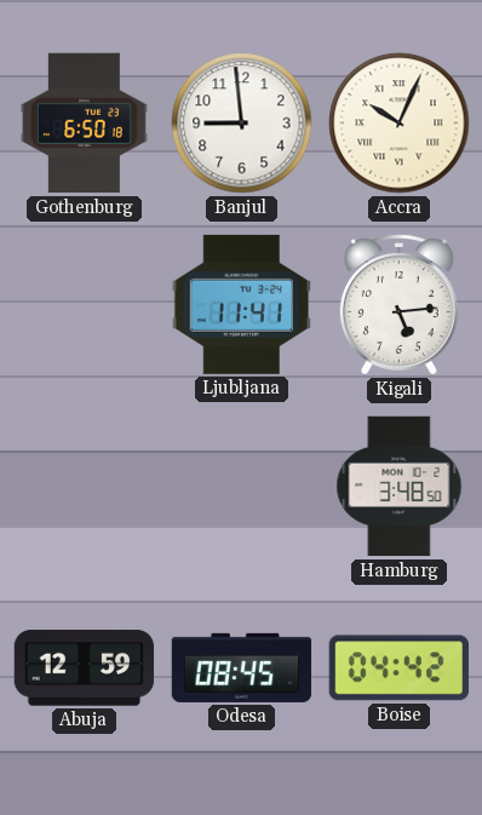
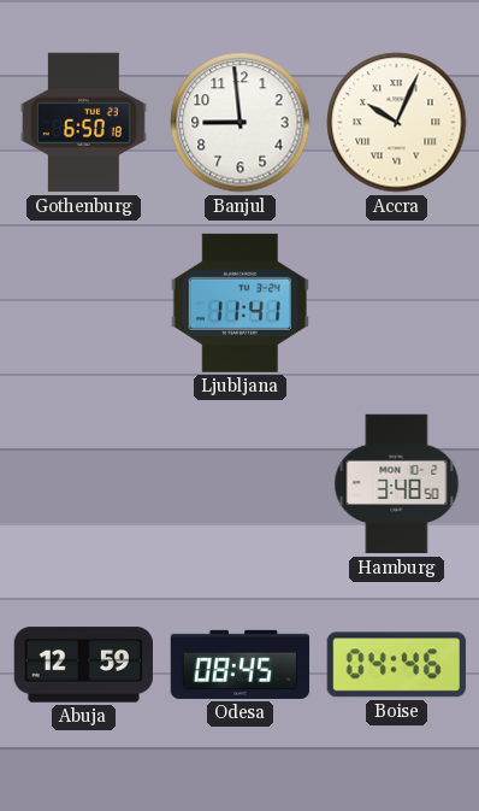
Kigali: 5:14 -> none (398, 305)
Boise: 04:42 -> 04:46 (396, 665)
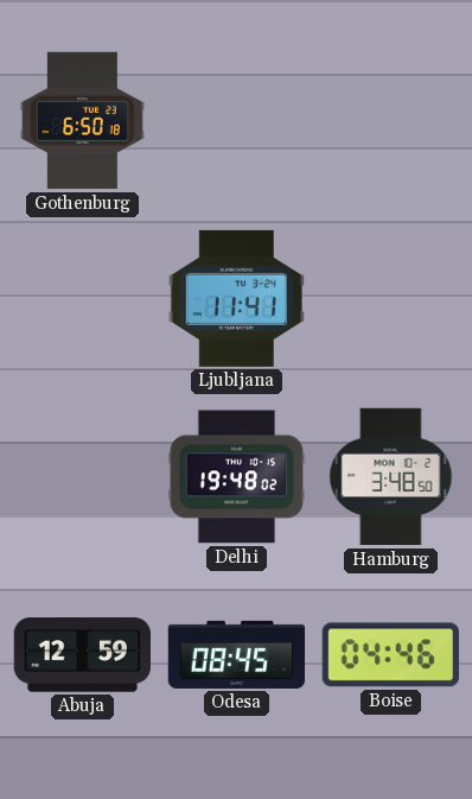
Banjul: 8:59 -> none (241, 123)
Accra: 10:04 -> none (397, 123)
Delhi: none -> 19:48 (237, 477)
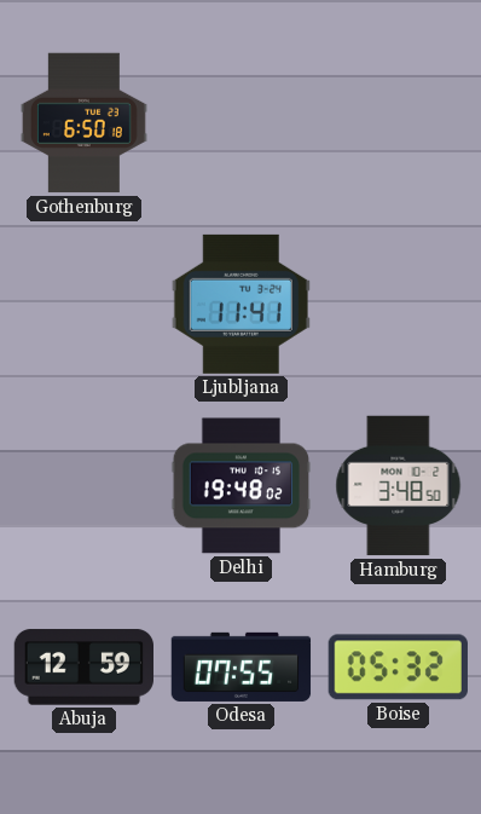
Odesa: 08:45 -> 07:55 (242, 666)
Boise: 04:46 -> 05:32 (398, 668)
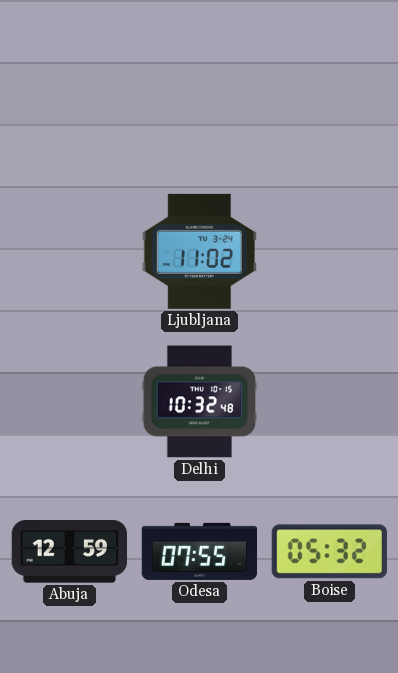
Gothenburg: 6:50 -> none (83, 123)
Ljubljana: 11:41 -> 11:02 (199, 251)
Delhi: 19:48 -> 10:32 (200, 402)
Hamburg: 3:48 -> none (399, 486)
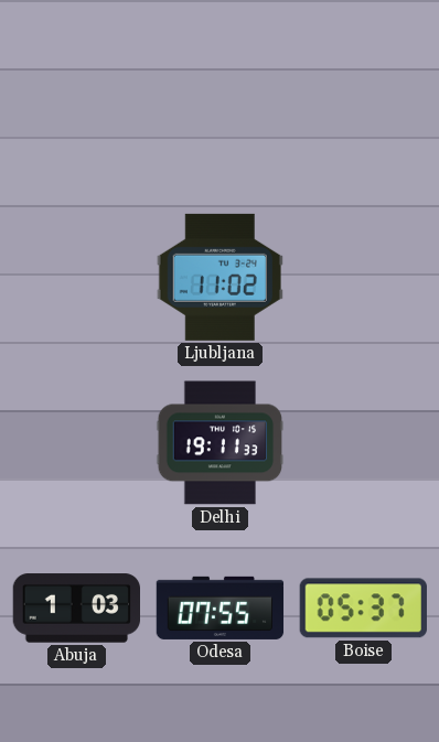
Delhi: 10:32 -> 19:11 (221, 443)
Abuja: 12:59 -> 1:03 (76, 609)
Boise: 05:32 -> 05:37 (363, 609)
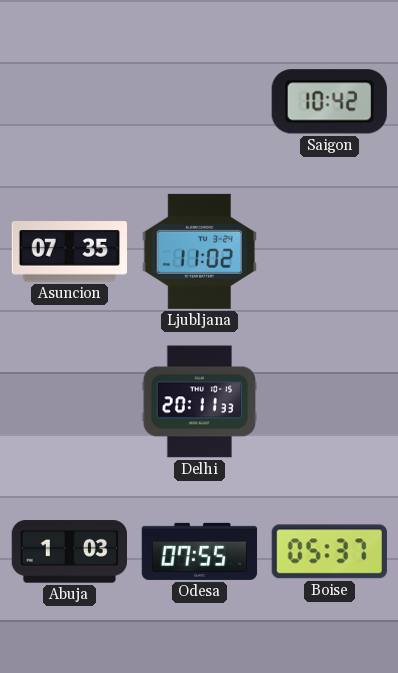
Saigon: none -> 10:42 (329, 102)
Asuncion: none -> 07:35 (70, 252)
Delhi: 19:11 -> 20:11 (200, 402)
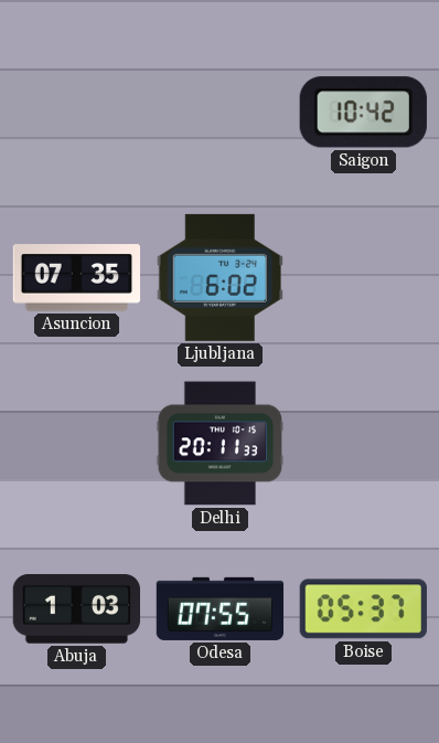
Ljubljana: 11:02 -> 6:02 (219, 277)
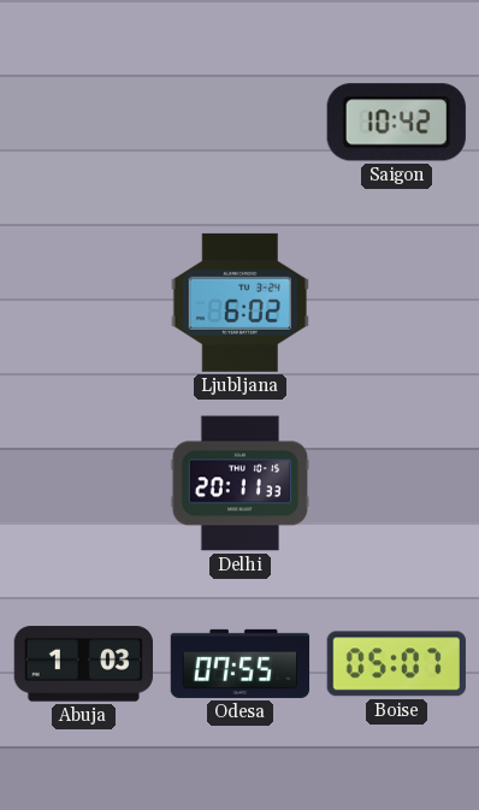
Asuncion: 07:35 -> none (77, 278)
Boise: 05:37 -> 05:07 (396, 664)
